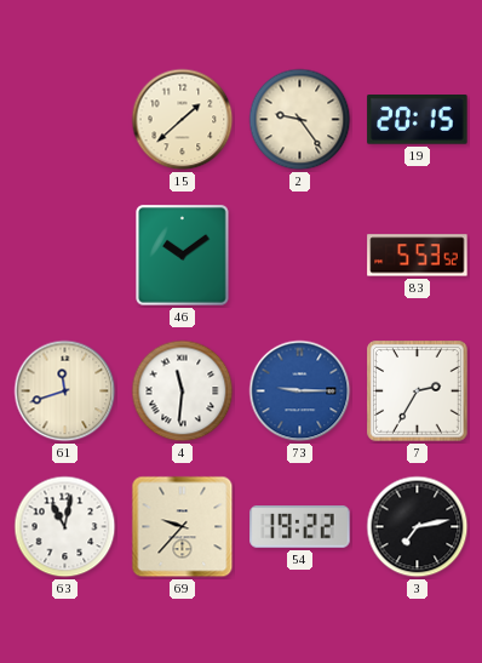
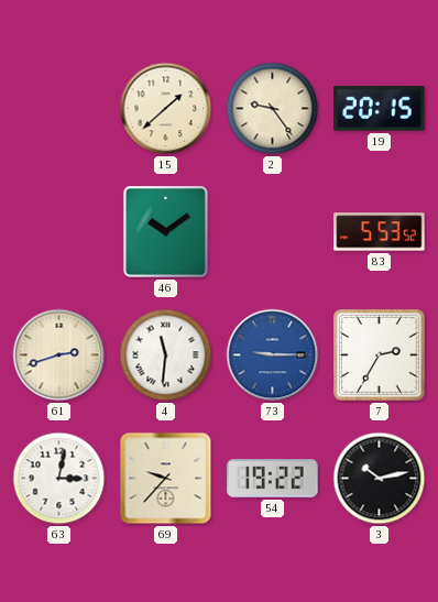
61: 11:42 -> 2:42 (59, 355)
63: 11:02 -> 3:02 (59, 479)
3: 7:13 -> 10:13 (380, 479)
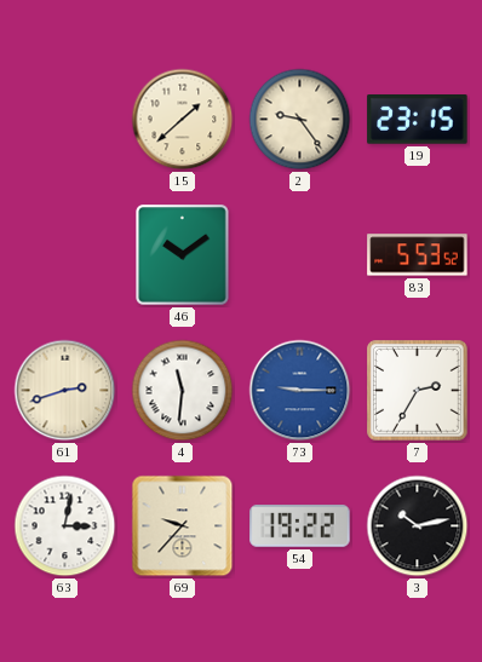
19: 20:15 -> 23:15 (418, 120)
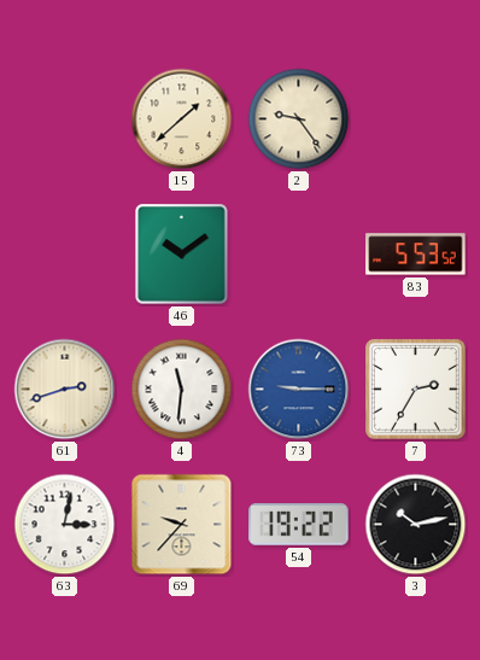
19: 23:15 -> none (418, 120)
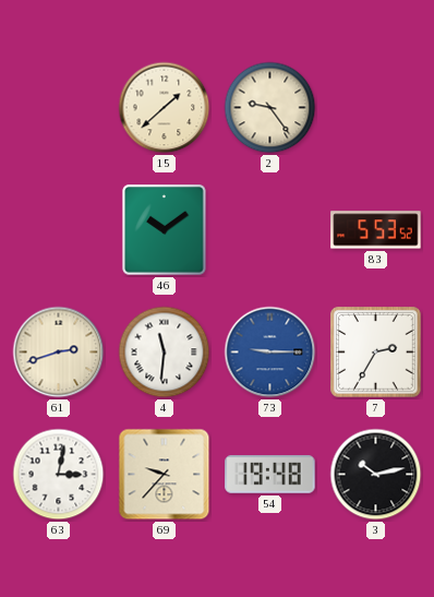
54: 19:22 -> 19:48 (270, 475)
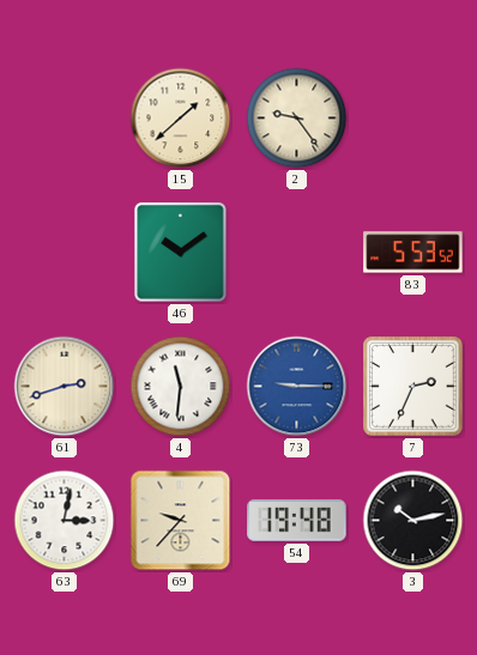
7: 2:35 -> 2:34 (413, 387)
